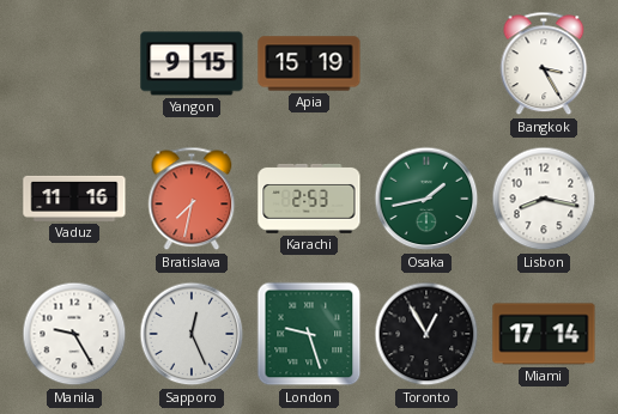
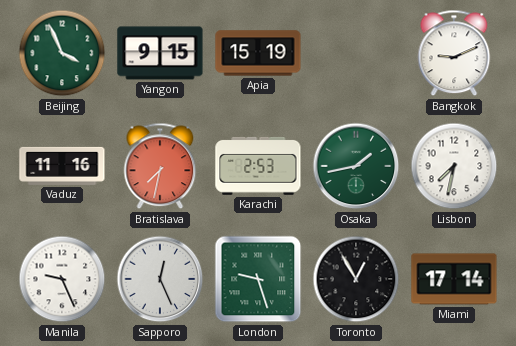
Beijing: none -> 3:56 (62, 53)
Bangkok: 3:25 -> 9:11 (454, 53)
Lisbon: 8:17 -> 7:32 (454, 166)
Manila: 9:25 -> 9:26 (62, 279)
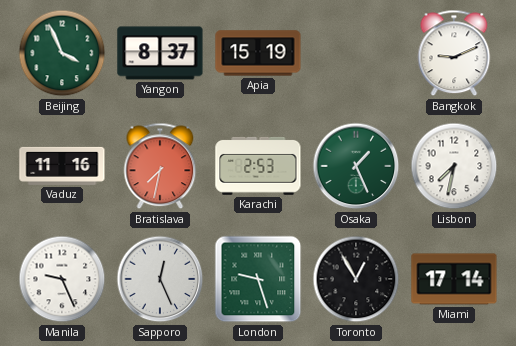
Yangon: 9:15 -> 8:37 (160, 53)
Osaka: 1:43 -> 1:26 (356, 166)
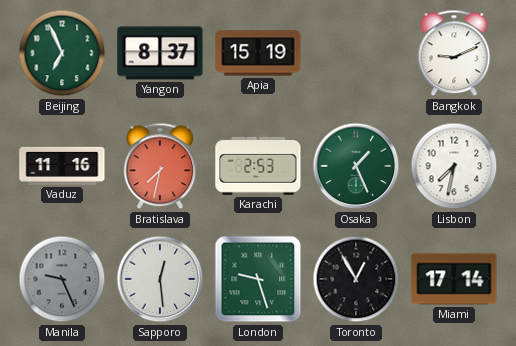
Beijing: 3:56 -> 6:56 (62, 53)
Manila dial: white -> grey (62, 279)
Sapporo: 12:26 -> 12:29 (160, 279)
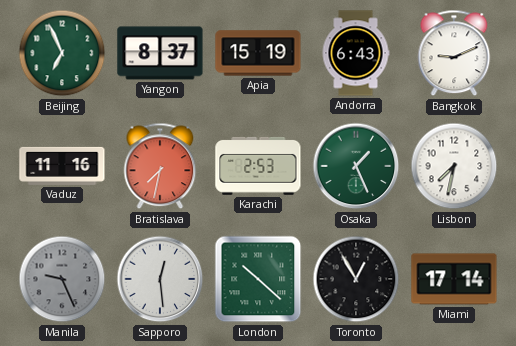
Andorra: none -> 6:43 (356, 53)
London: 9:27 -> 10:22 (258, 279)
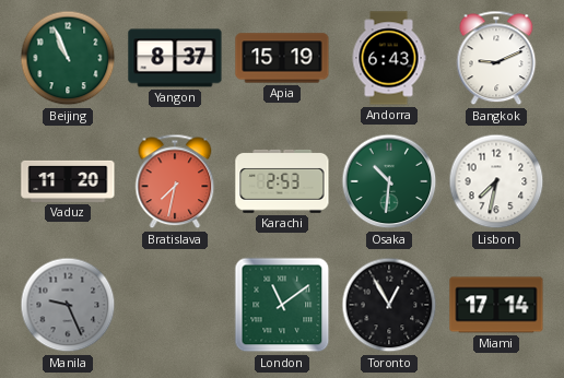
Beijing: 6:56 -> 10:56 (68, 58)
Vaduz: 11:16 -> 11:20 (68, 181)
Osaka: 1:26 -> 10:31 (389, 181)
Sapporo: 12:29 -> none (160, 279)
London: 10:22 -> 11:09 (282, 305)
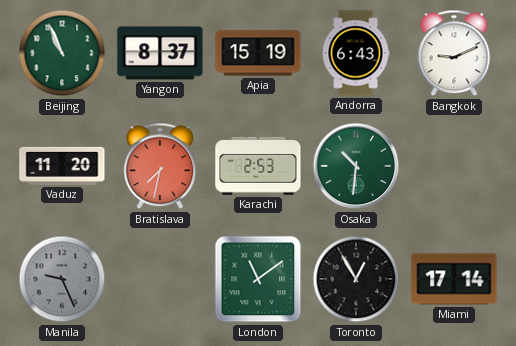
Lisbon: 7:32 -> none (496, 181)
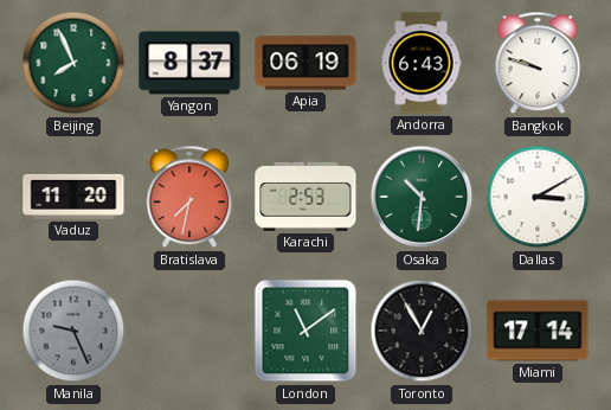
Beijing: 10:56 -> 7:56 (73, 63)
Apia: 15:19 -> 06:19 (305, 63)
Bangkok: 9:11 -> 9:48 (538, 63)
Dallas: none -> 3:10 (538, 197)
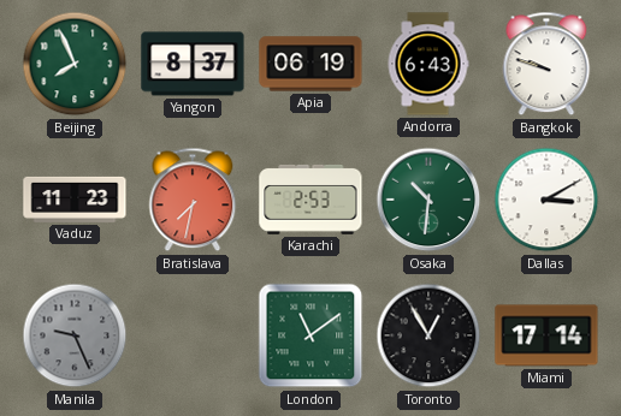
Vaduz: 11:20 -> 11:23 (75, 200)
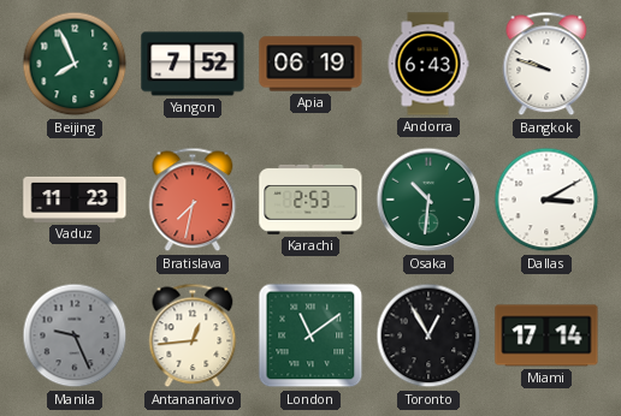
Yangon: 8:37 -> 7:52 (193, 64)
Antananarivo: none -> 12:44 (193, 335)
